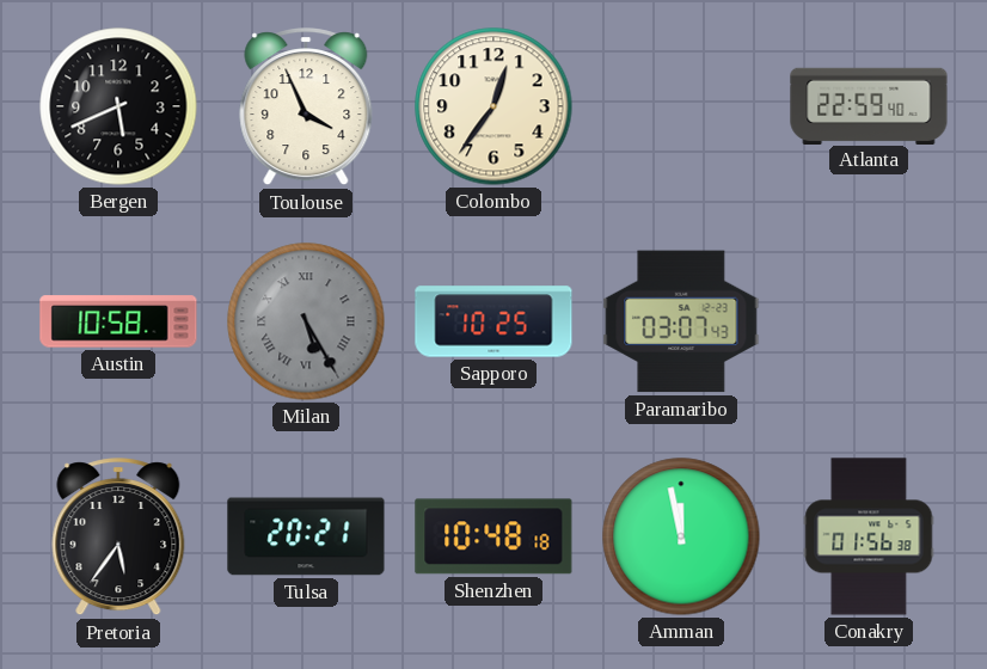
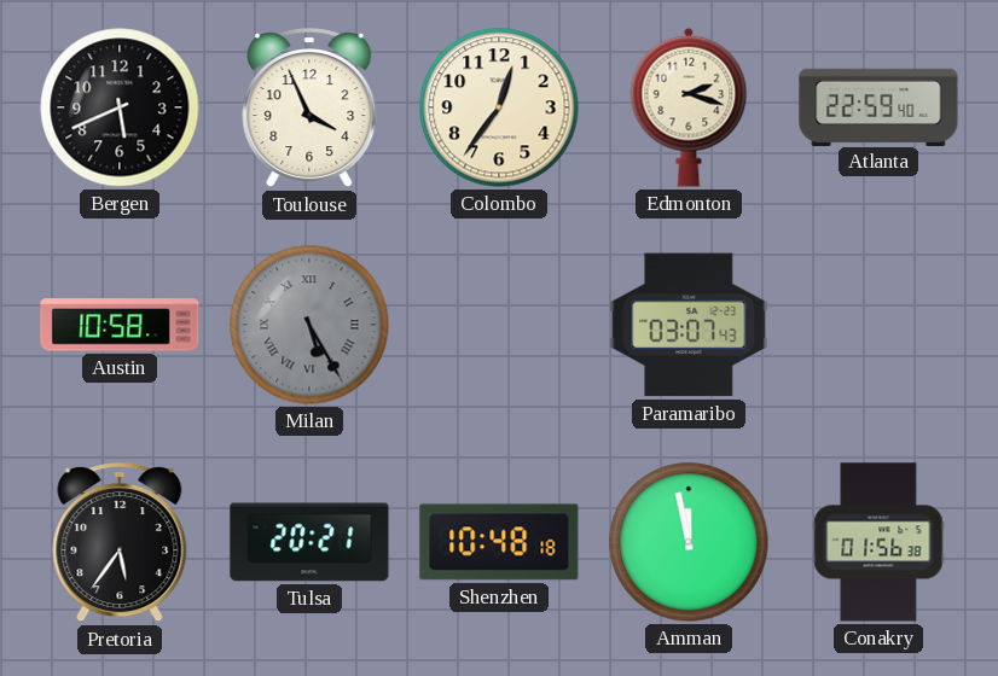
Edmonton: none -> 2:18 (689, 107)
Sapporo: 10:25 -> none (493, 321)
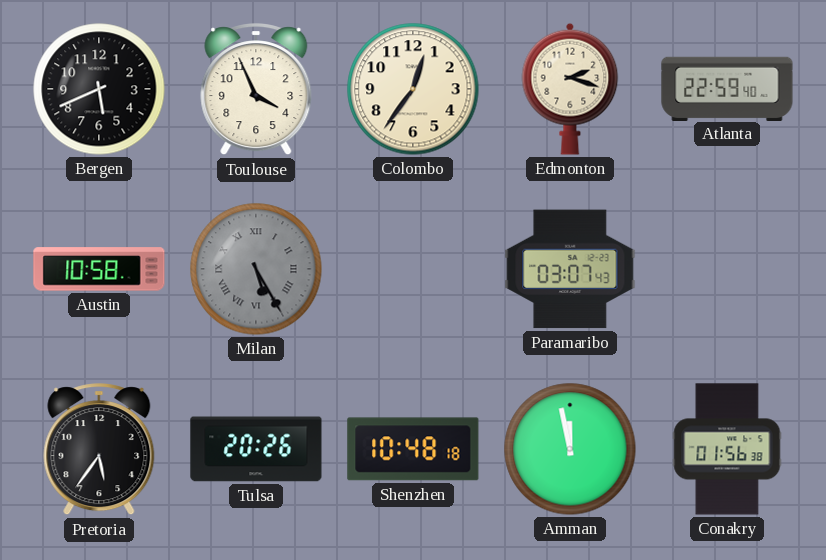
Tulsa: 20:21 -> 20:26 (256, 449)
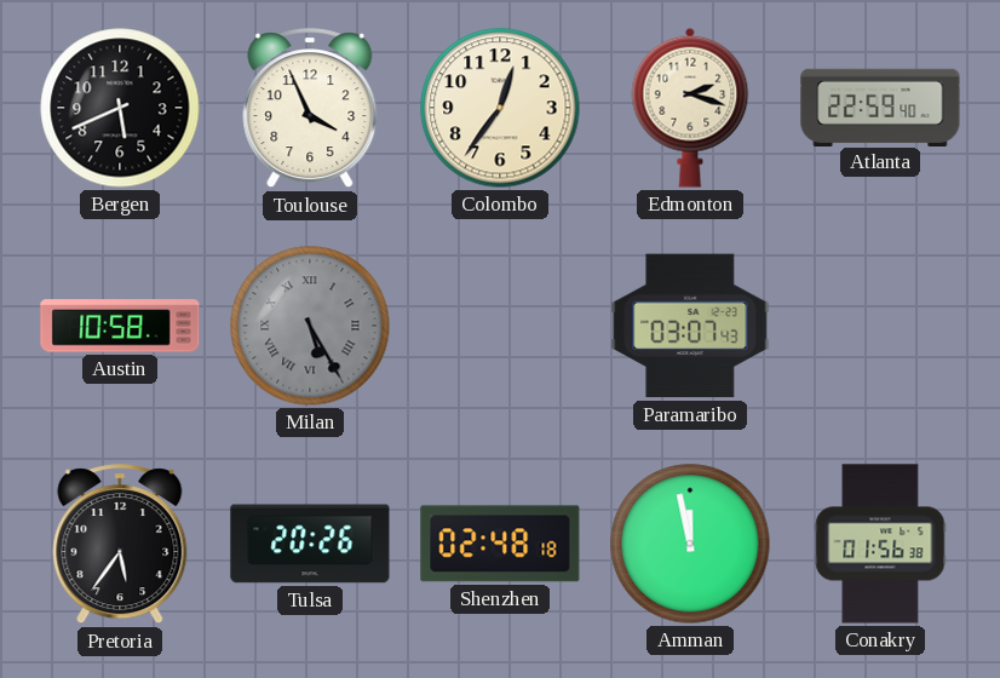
Shenzhen: 10:48 -> 02:48 (500, 544)
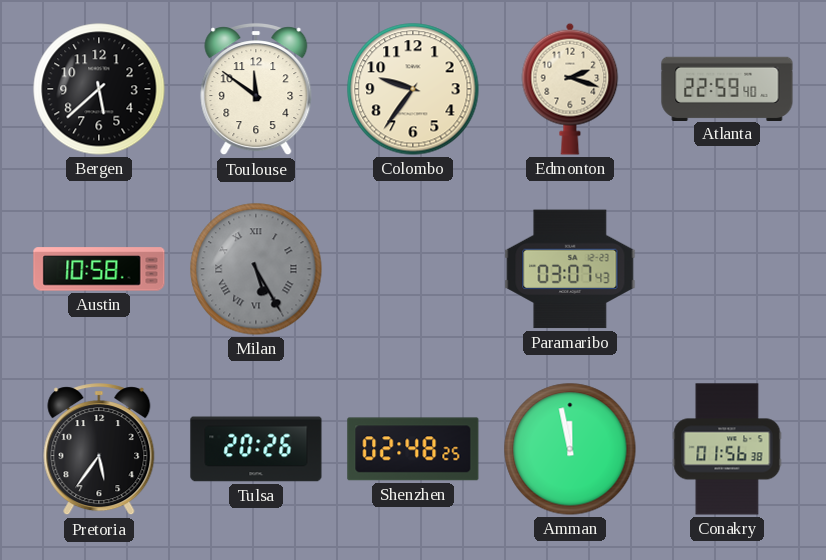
Bergen: 5:41 -> 5:38 (99, 89)
Toulouse: 3:56 -> 11:51 (256, 90)
Colombo: 12:36 -> 9:36 (413, 89)
Shenzhen: 02:48:18 -> 02:48:25 (413, 449)
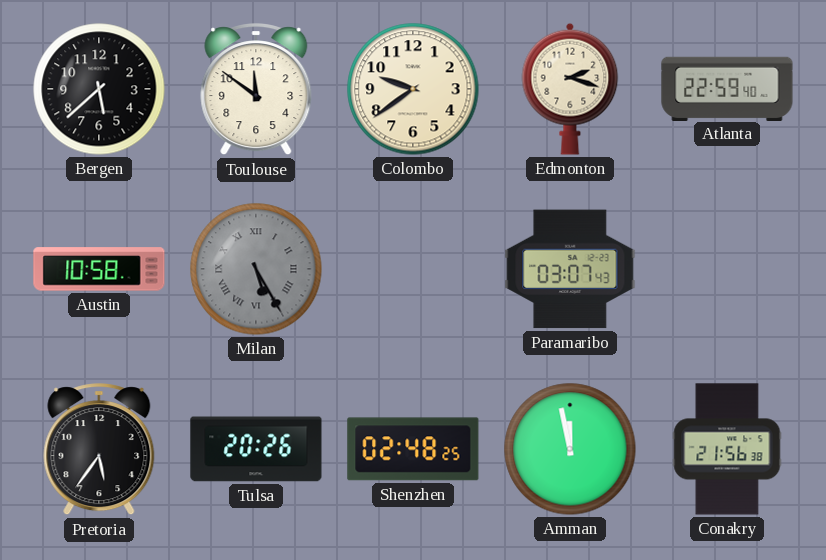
Colombo: 9:36 -> 9:39 (413, 89)
Conakry: 01:56 -> 21:56 (727, 449)
